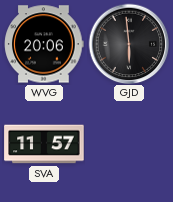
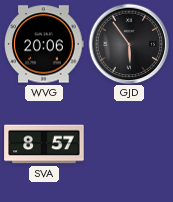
GJD: 5:59 -> 5:54 (129, 44)
SVA: 11:57 -> 8:57 (44, 144)
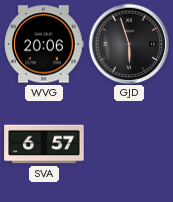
GJD: 5:54 -> 5:57 (129, 44)
SVA: 8:57 -> 6:57 (44, 144)
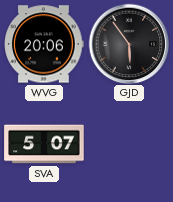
GJD: 5:57 -> 5:54 (129, 44)
SVA: 6:57 -> 5:07 (44, 144)
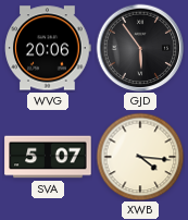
XWB: none -> 4:16 (140, 157)
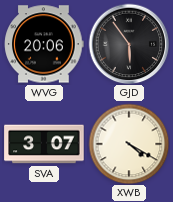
SVA: 5:07 -> 3:07 (44, 144)
XWB: 4:16 -> 4:20 (129, 144)
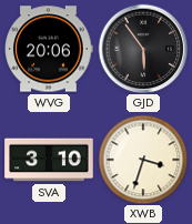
SVA: 3:07 -> 3:10 (49, 160)
XWB: 4:20 -> 3:33 (143, 160)
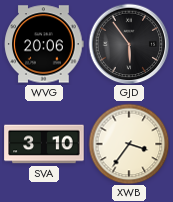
XWB: 3:33 -> 3:36 (129, 144)
